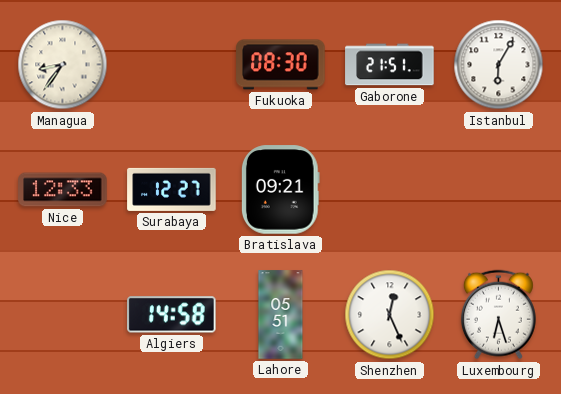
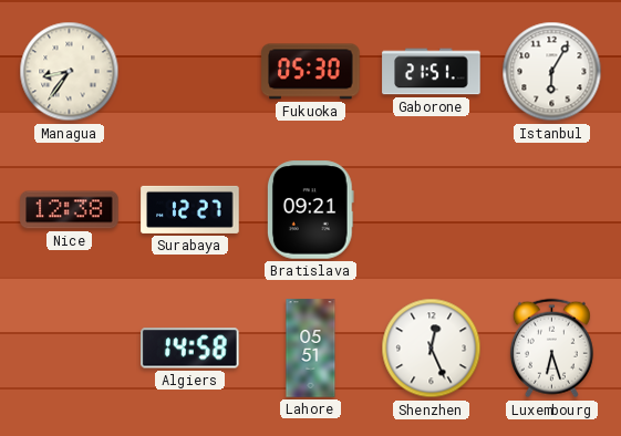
Fukuoka: 08:30 -> 05:30 (311, 72)
Nice: 12:33 -> 12:38 (70, 210)
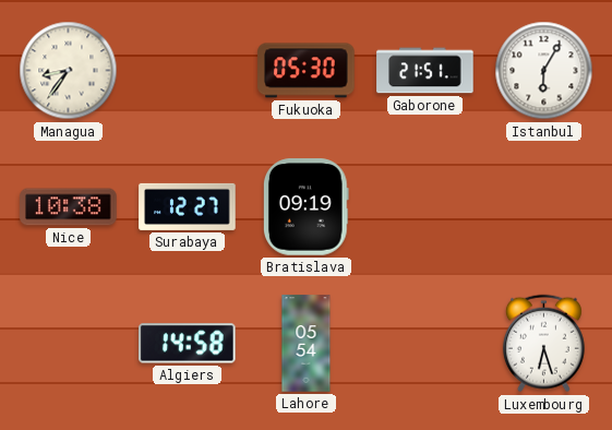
Nice: 12:38 -> 10:38 (69, 207)
Bratislava: 09:21 -> 09:19 (305, 207)
Lahore: 05:51 -> 05:54 (307, 344)
Shenzhen: 12:26 -> none (432, 349)
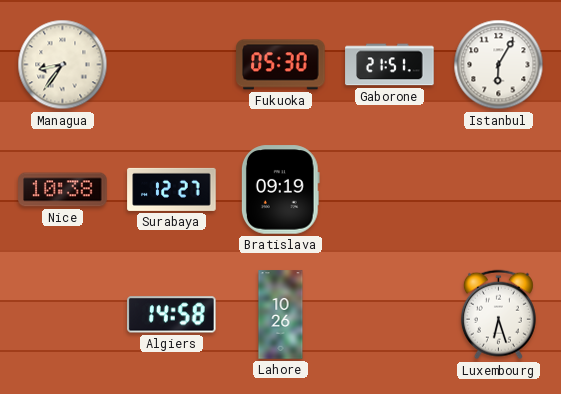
Lahore: 05:54 -> 10:26 (281, 315)
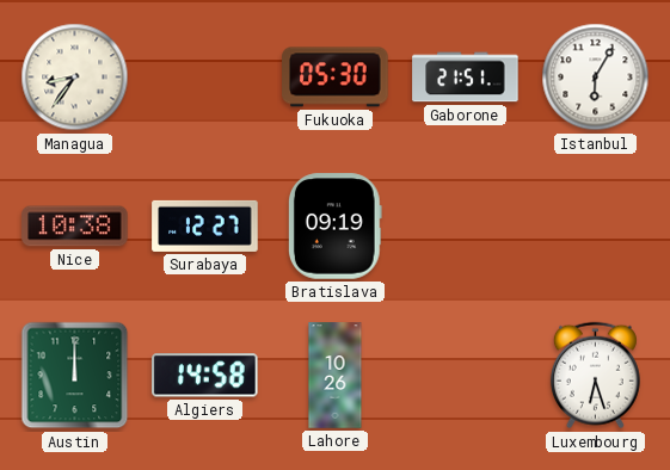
Austin: none -> 12:00 (75, 376)
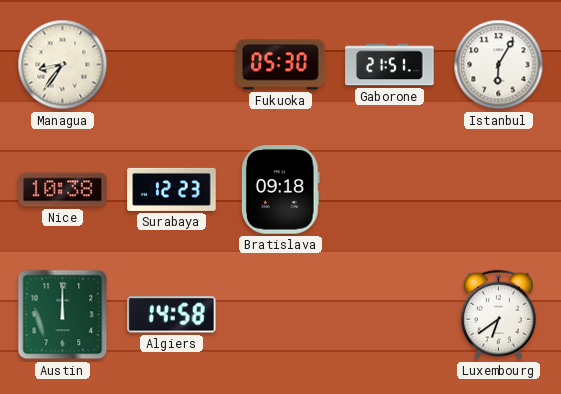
Surabaya: 12:27 -> 12:23 (172, 189)
Bratislava: 09:19 -> 09:18 (280, 190)
Lahore: 10:26 -> none (336, 376)
Luxembourg: 6:27 -> 6:39 (498, 315)
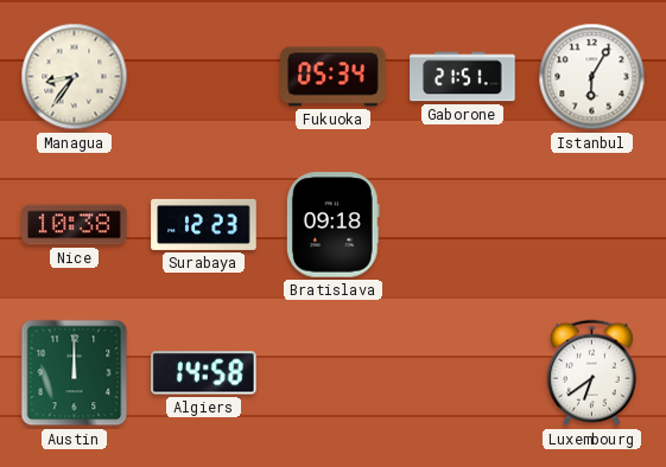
Fukuoka: 05:30 -> 05:34 (334, 77)
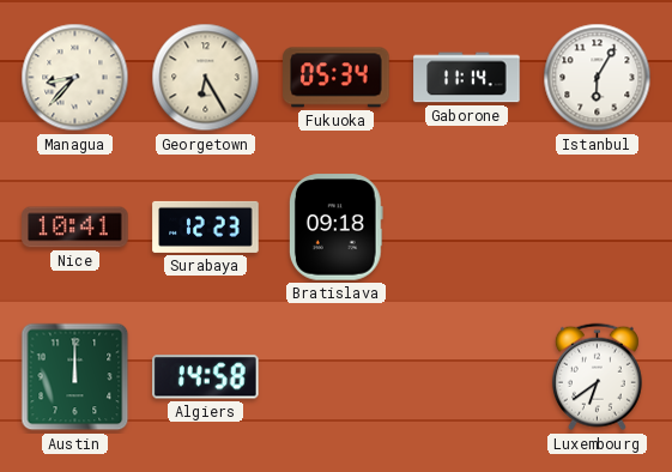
Managua: 8:36 -> 8:37 (75, 78)
Georgetown: none -> 6:25 (206, 78)
Gaborone: 21:51 -> 11:14 (467, 78)
Nice: 10:38 -> 10:41 (75, 228)
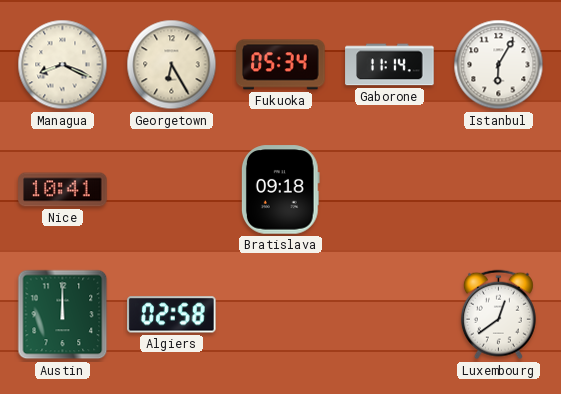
Managua: 8:37 -> 8:19 (63, 65)
Surabaya: 12:23 -> none (206, 226)
Algiers: 14:58 -> 02:58 (172, 315)
Luxembourg: 6:39 -> 12:39 (498, 315)
